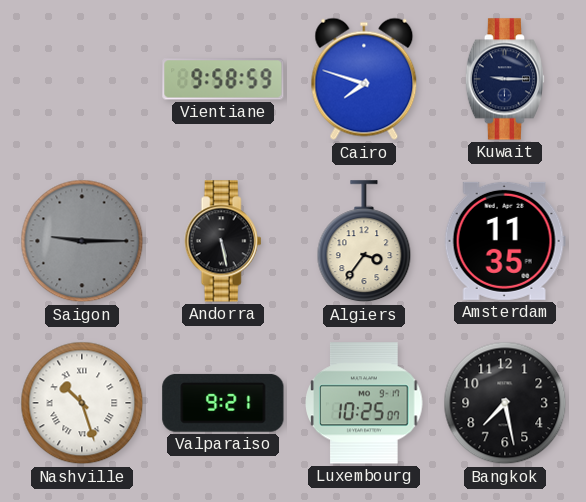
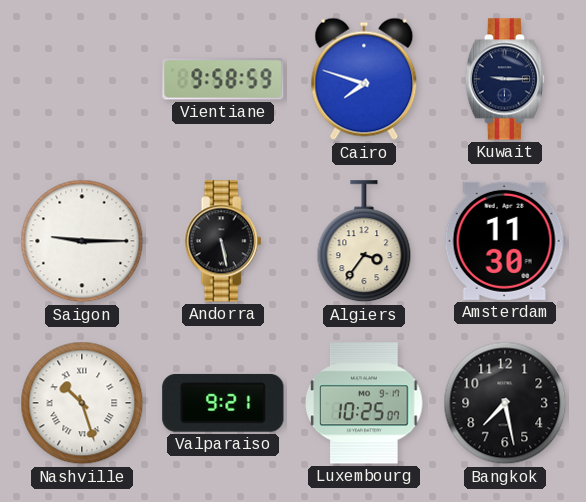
Saigon dial: grey -> white (82, 241)
Amsterdam: 11:35 -> 11:30 (505, 241)
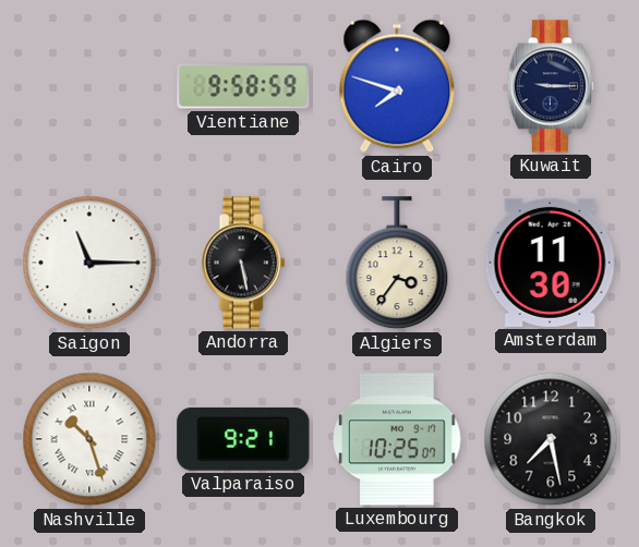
Saigon: 9:15 -> 11:15 (89, 263)
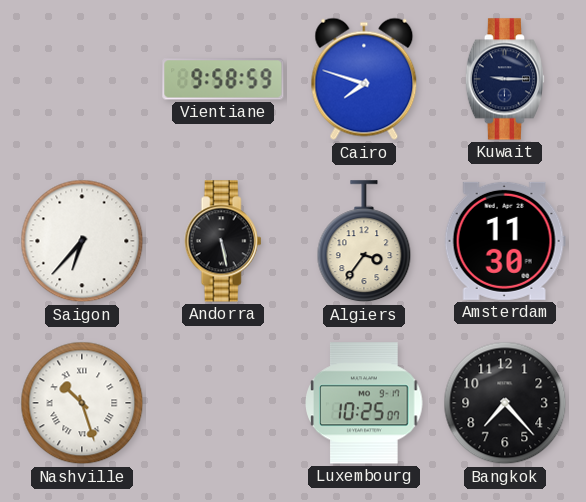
Saigon: 11:15 -> 6:37 (82, 241)
Valparaiso: 9:21 -> none (243, 439)
Bangkok: 7:28 -> 7:23 (505, 403)
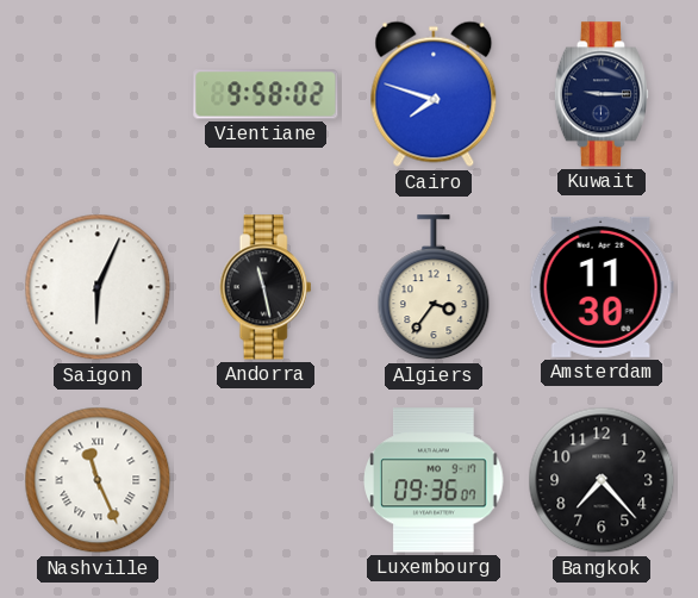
Vientiane: 9:58:59 -> 9:58:02 (266, 94)
Saigon: 6:37 -> 6:04 (98, 287)
Andorra: 5:28 -> 11:28 (266, 287)
Nashville: 10:27 -> 11:26 (98, 480)
Luxembourg: 10:25 -> 09:36 (434, 480)
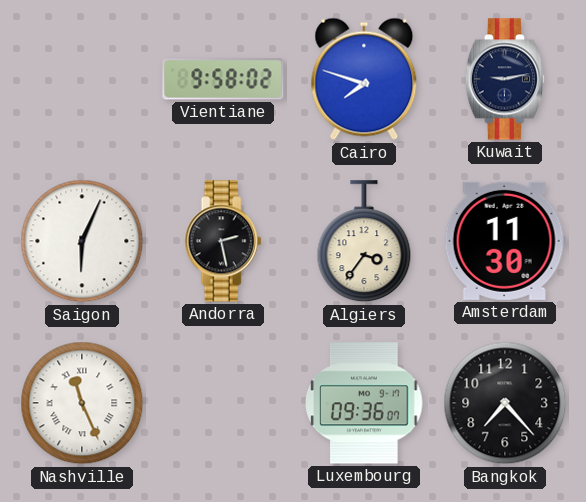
Kuwait: 9:15 -> 9:13 (504, 79)
Andorra: 11:28 -> 2:28 (223, 241)
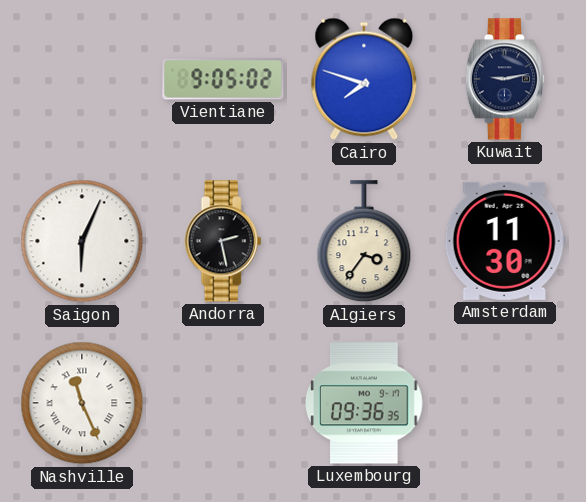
Vientiane: 9:58 -> 9:05 (223, 79)
Luxembourg: 09:36:07 -> 09:36:35 (364, 403)
Bangkok: 7:23 -> none (505, 403)
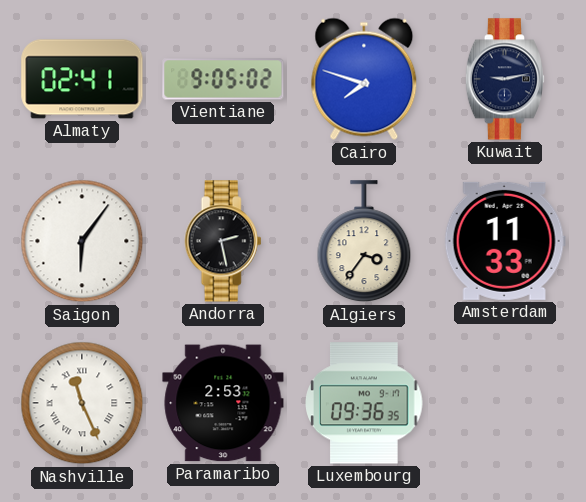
Almaty: none -> 02:41 (82, 79)
Saigon: 6:04 -> 6:06 (82, 241)
Amsterdam: 11:30 -> 11:33 (505, 241)
Paramaribo: none -> 2:53 (223, 403)
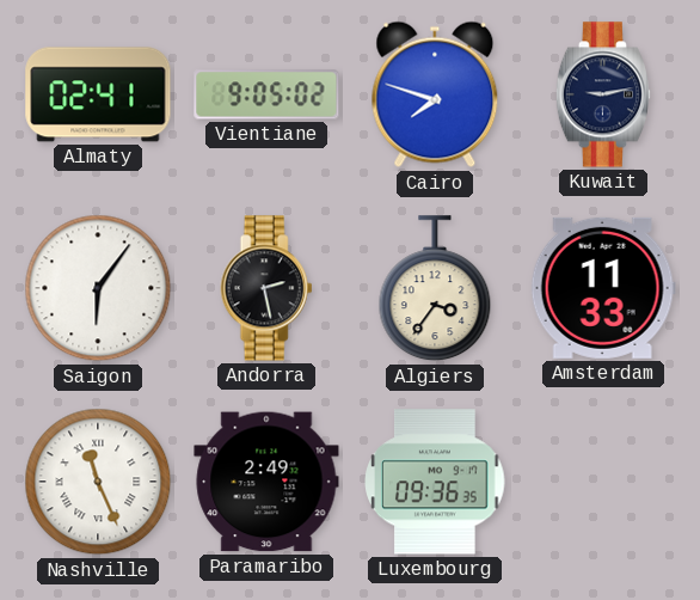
Paramaribo: 2:53 -> 2:49 (266, 482)
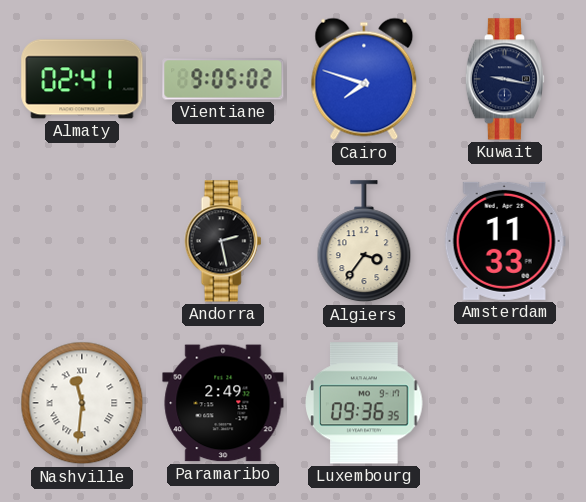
Kuwait: 9:13 -> 9:17 (504, 79)
Saigon: 6:06 -> none (98, 288)
Nashville: 11:26 -> 11:31 (82, 403)
